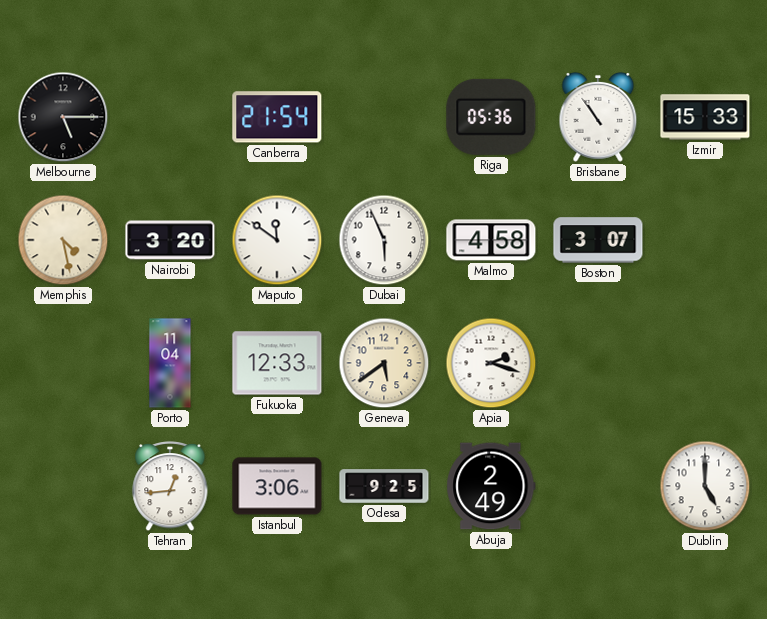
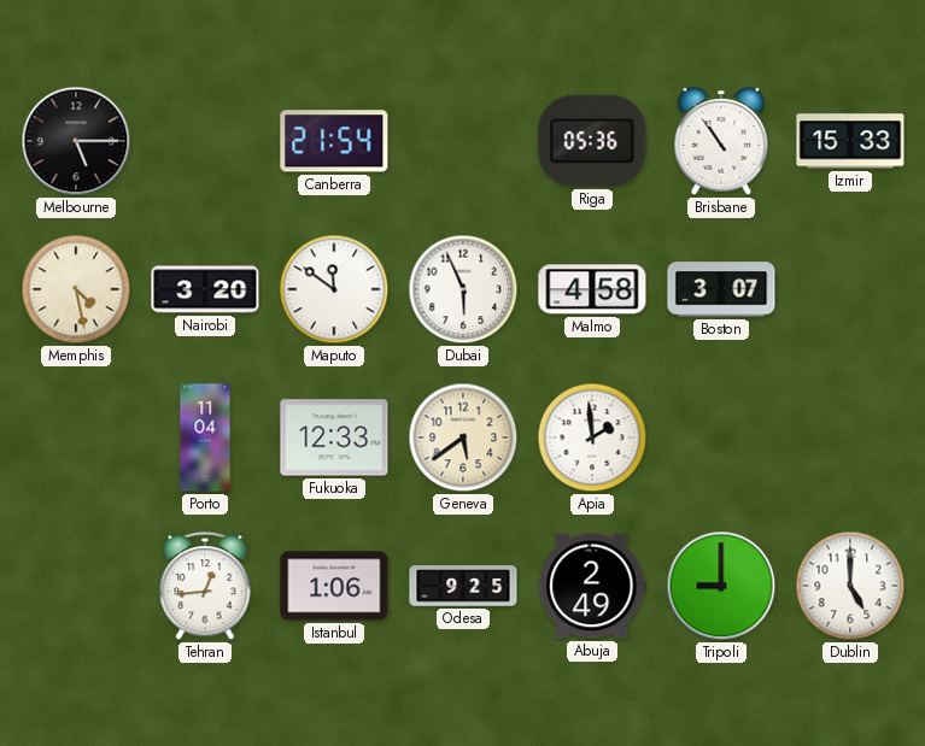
Apia: 2:18 -> 1:59 (592, 437)
Istanbul: 3:06 -> 1:06 (334, 586)
Tripoli: none -> 9:00 (721, 586)
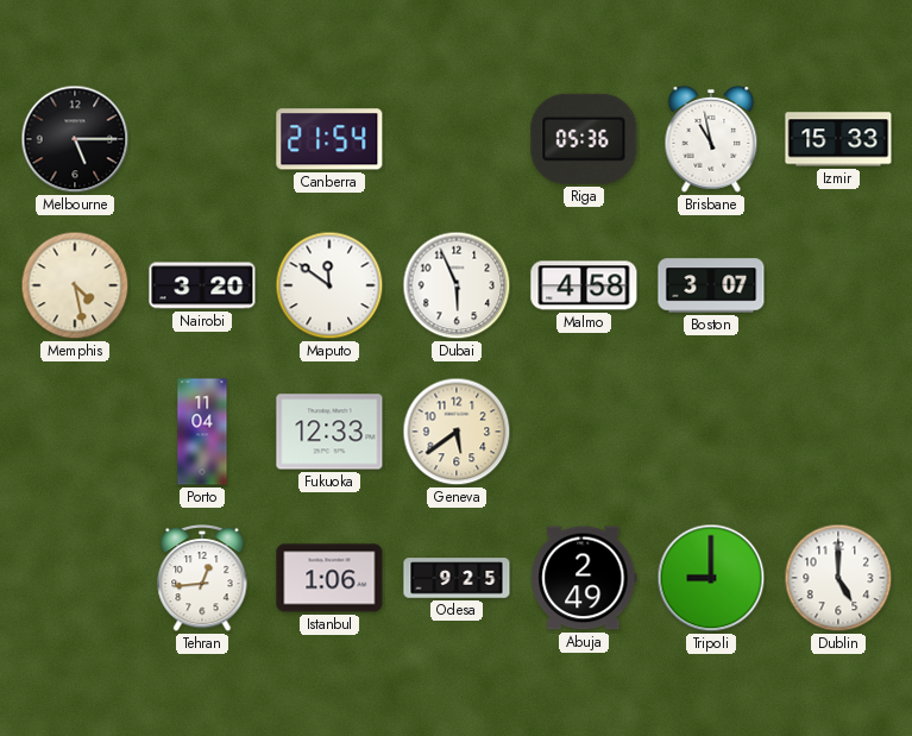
Brisbane: 10:54 -> 10:58 (711, 139)
Apia: 1:59 -> none (592, 437)
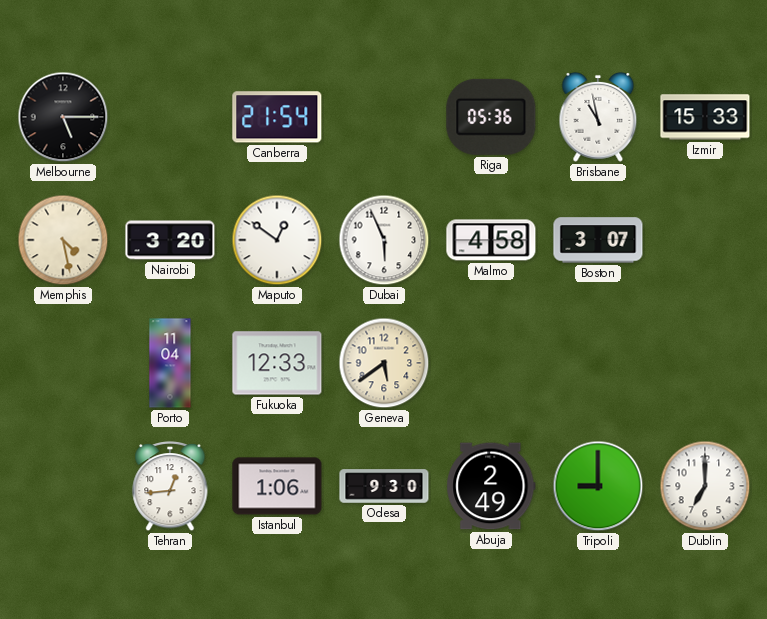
Maputo: 11:51 -> 12:51 (277, 240)
Odesa: 9:25 -> 9:30 (384, 486)
Dublin: 5:00 -> 7:00 (705, 486)
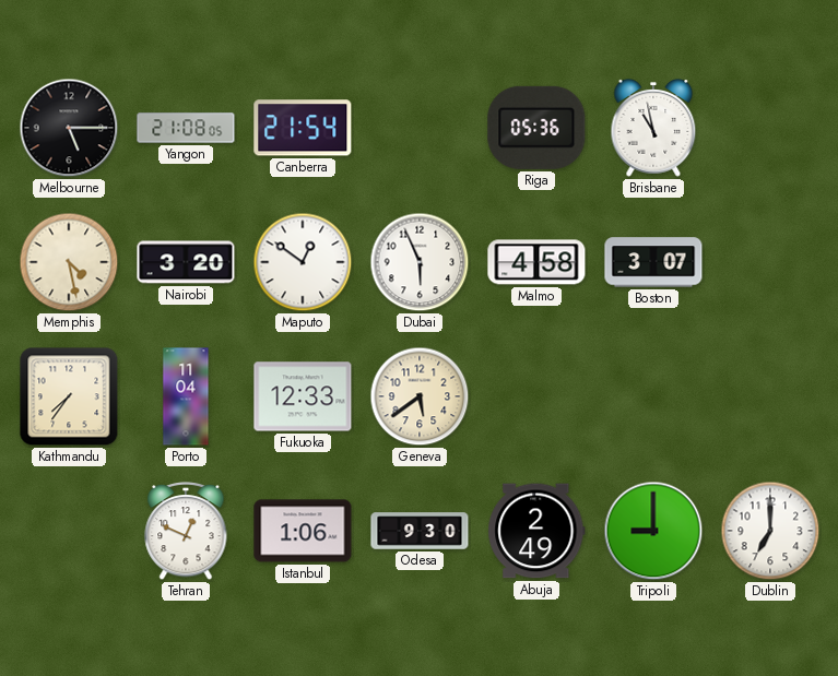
Yangon: none -> 21:08 (186, 128)
Izmir: 15:33 -> none (705, 117)
Kathmandu: none -> 7:36 (69, 396)
Tehran: 12:44 -> 12:49 (186, 532)
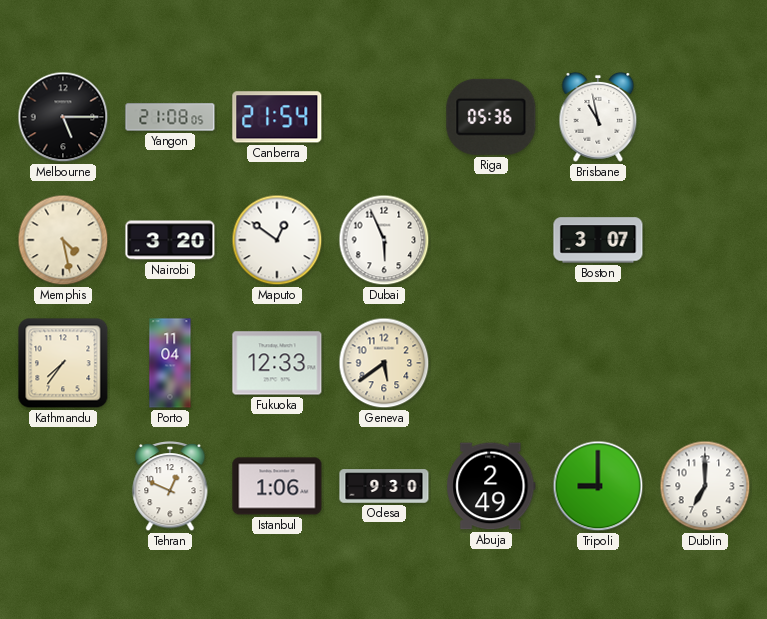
Malmo: 4:58 -> none (536, 262)
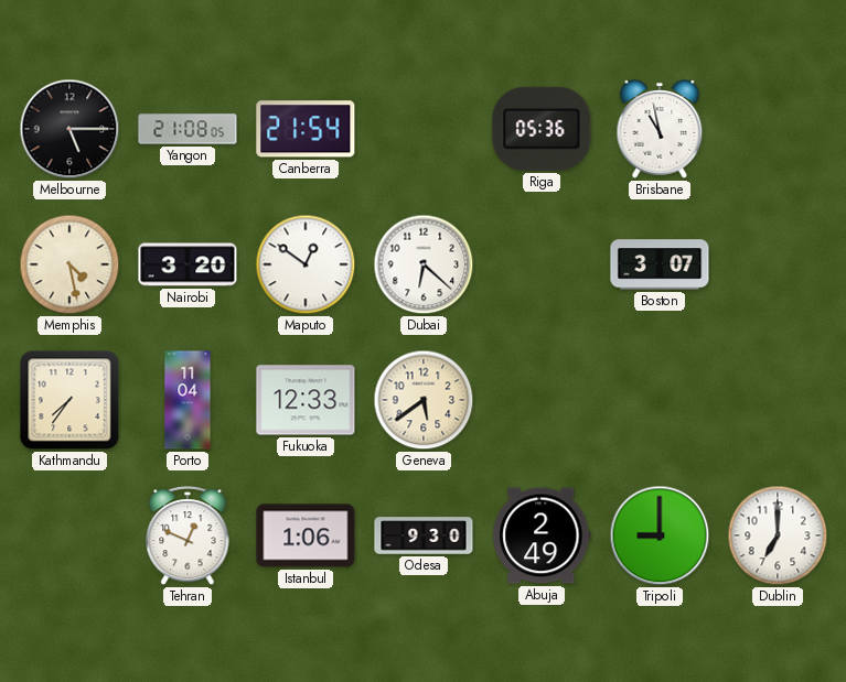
Dubai: 5:56 -> 6:22 (424, 264)
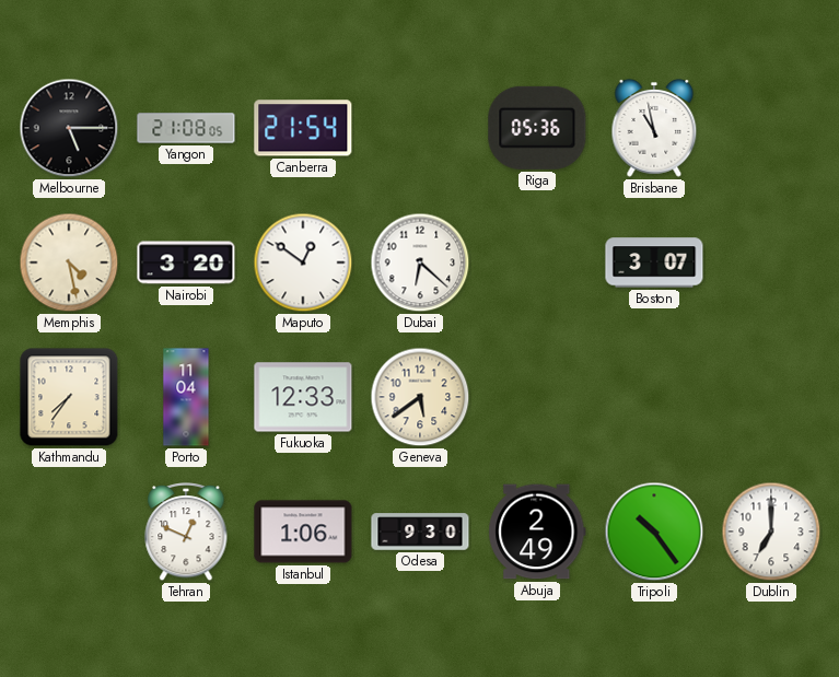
Tripoli: 9:00 -> 10:24 (654, 532)
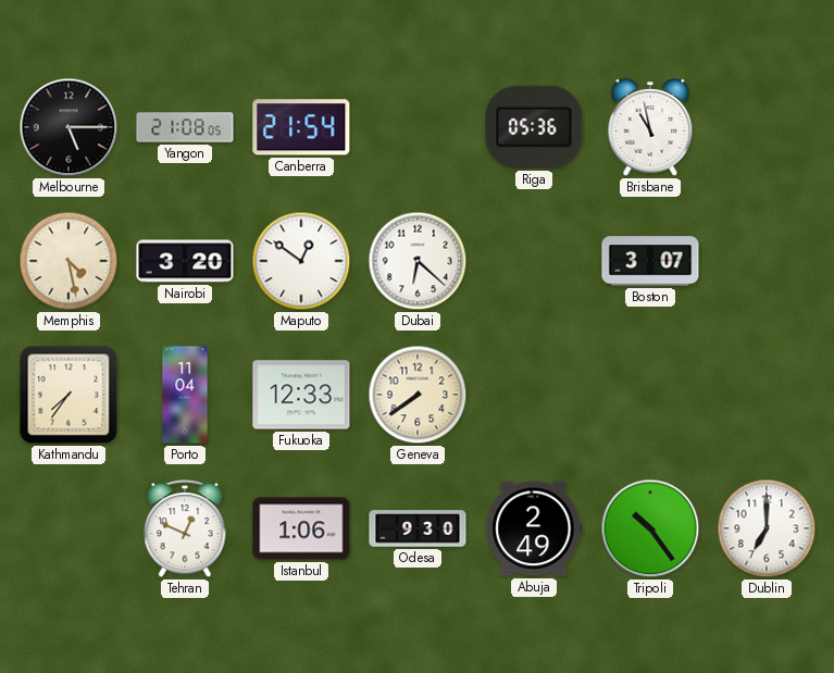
Geneva: 5:39 -> 7:39 (418, 395)
